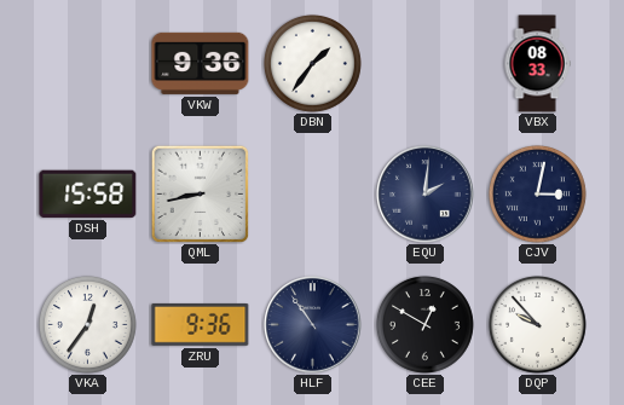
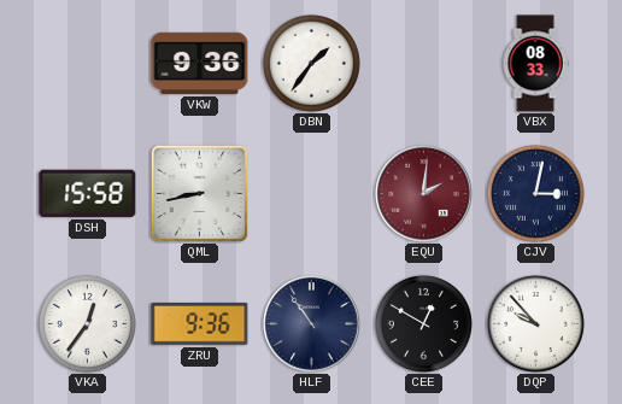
EQU dial: navy -> burgundy (424, 194)
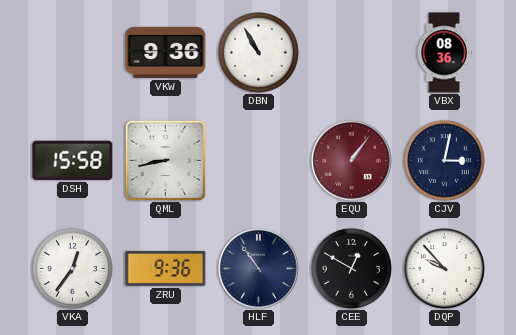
DBN: 1:36 -> 10:55 (258, 52)
VBX: 08:33 -> 08:36 (444, 53)
EQU: 2:01 -> 1:06 (352, 161)
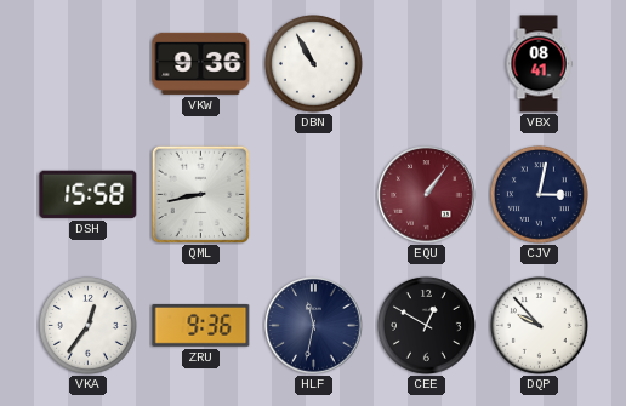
VBX: 08:36 -> 08:41 (539, 64)
HLF: 10:54 -> 11:32 (314, 326)
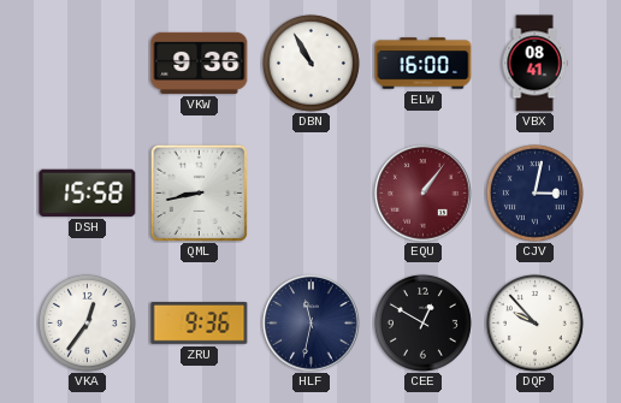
ELW: none -> 16:00 (424, 64)
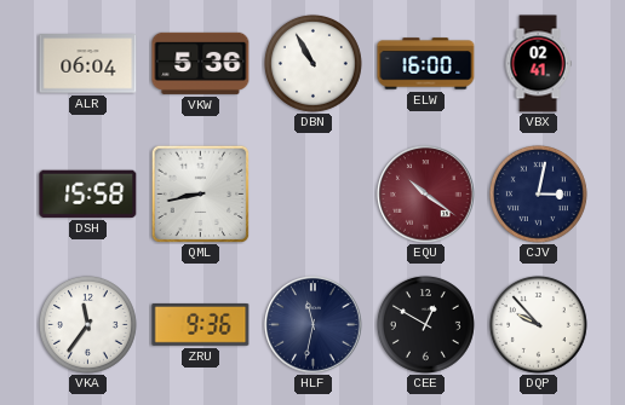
ALR: none -> 06:04 (88, 64)
VKW: 9:36 -> 5:36 (201, 63)
VBX: 08:41 -> 02:41 (538, 64)
EQU: 1:06 -> 10:21 (426, 195)
VKA: 12:36 -> 11:36 (87, 324)
